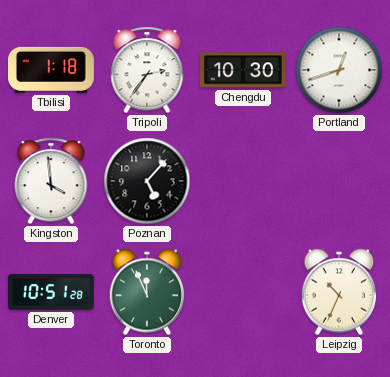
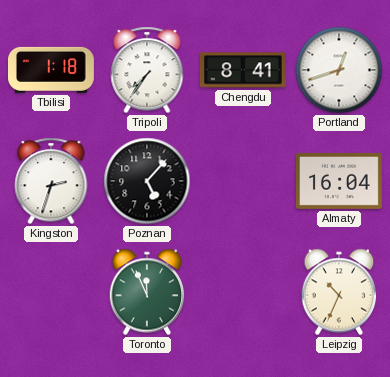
Tripoli: 2:36 -> 7:36 (147, 70)
Chengdu: 10:30 -> 8:41 (243, 70)
Kingston: 3:59 -> 2:33 (51, 181)
Almaty: none -> 16:04 (339, 181)
Denver: 10:51 -> none (51, 292)
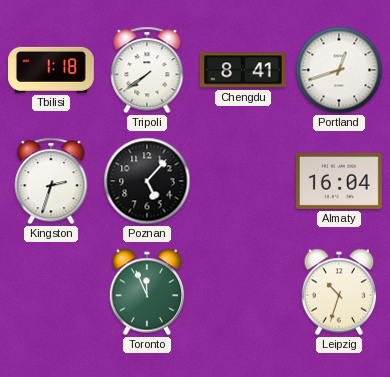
Tripoli: 7:36 -> 7:39 (147, 70)
Leipzig: 10:34 -> 10:33 (339, 292)
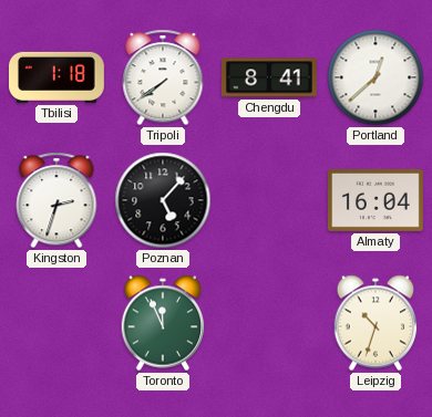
Portland: 12:42 -> 12:38 (376, 77)
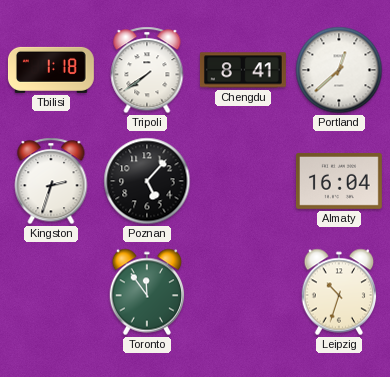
Toronto: 11:56 -> 11:54 (147, 292)
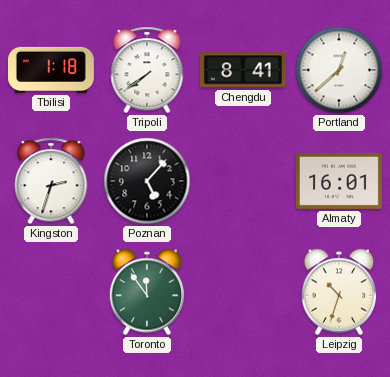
Almaty: 16:04 -> 16:01 (339, 181)
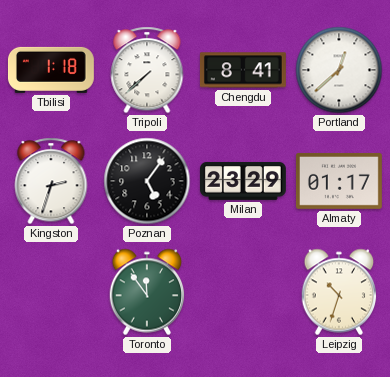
Tripoli: 7:39 -> 7:38 (147, 70)
Poznan: 5:07 -> 5:06 (147, 181)
Milan: none -> 23:29 (244, 181)
Almaty: 16:01 -> 01:17 (339, 181)
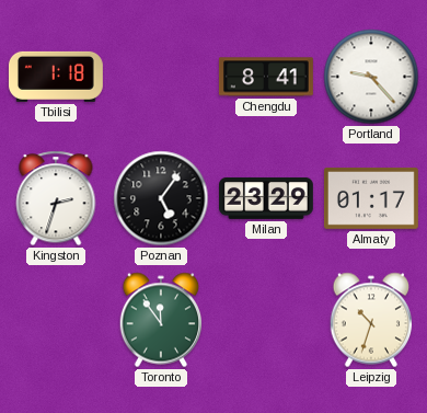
Tripoli: 7:38 -> none (147, 70)
Portland: 12:38 -> 9:23 (371, 77)
